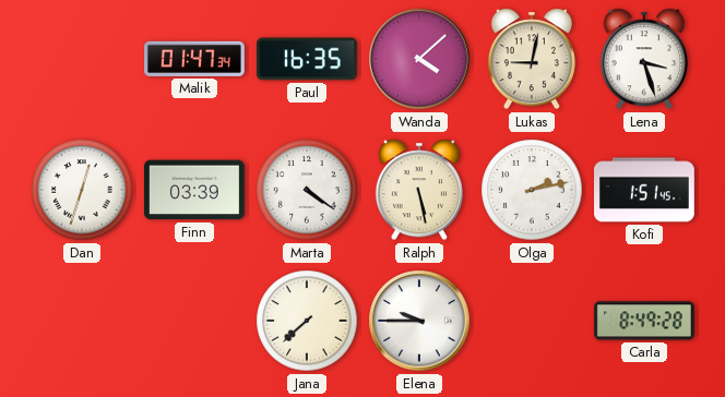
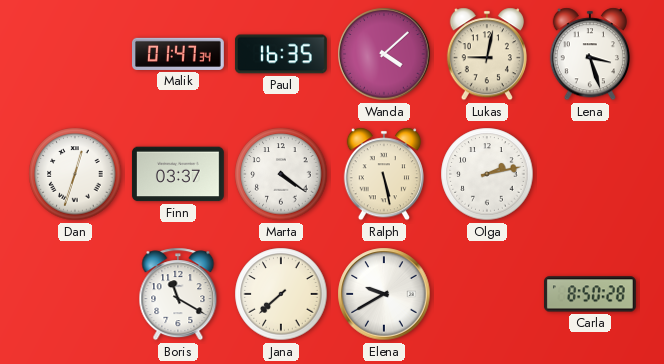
Finn: 03:39 -> 03:37 (178, 174)
Kofi: 1:51 -> none (645, 190)
Boris: none -> 11:20 (178, 294)
Elena: 9:45 -> 9:40 (384, 294)
Carla: 8:49 -> 8:50 (590, 294)
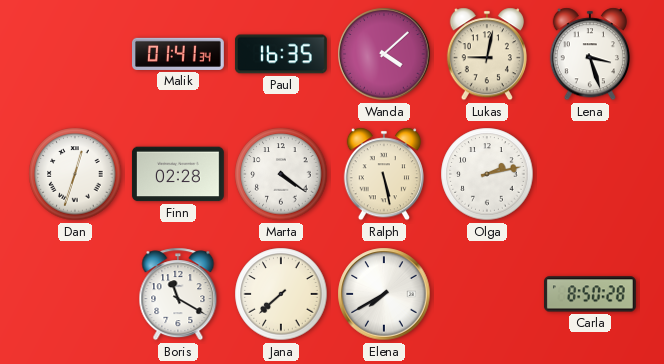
Malik: 01:47 -> 01:41 (179, 54)
Finn: 03:37 -> 02:28 (178, 174)
Elena: 9:40 -> 7:40 (384, 294)
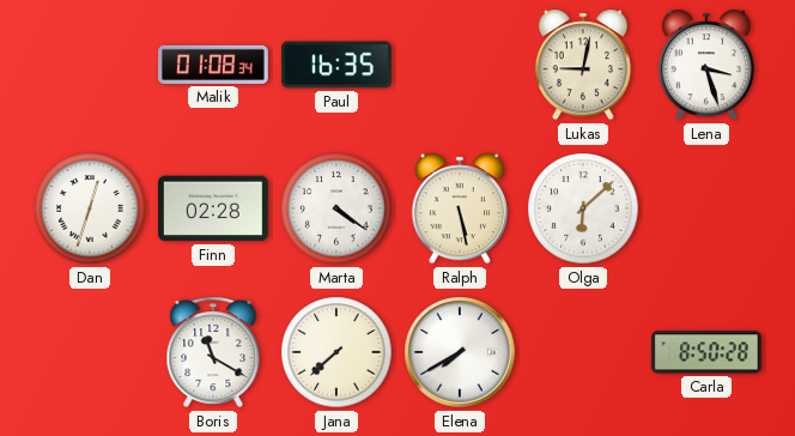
Malik: 01:41 -> 01:08 (214, 65)
Wanda: 4:08 -> none (384, 54)
Olga: 2:13 -> 6:08 (583, 208)
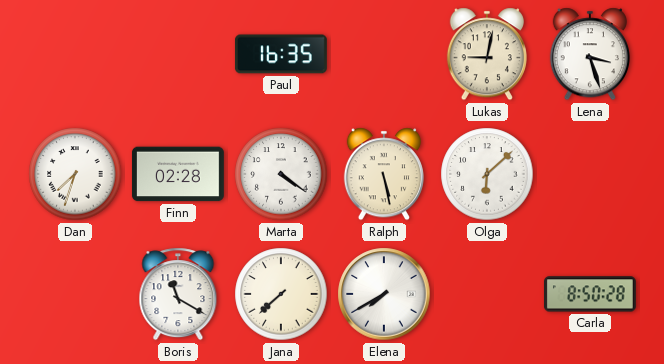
Malik: 01:08 -> none (214, 65)
Dan: 12:33 -> 7:33 (75, 174)
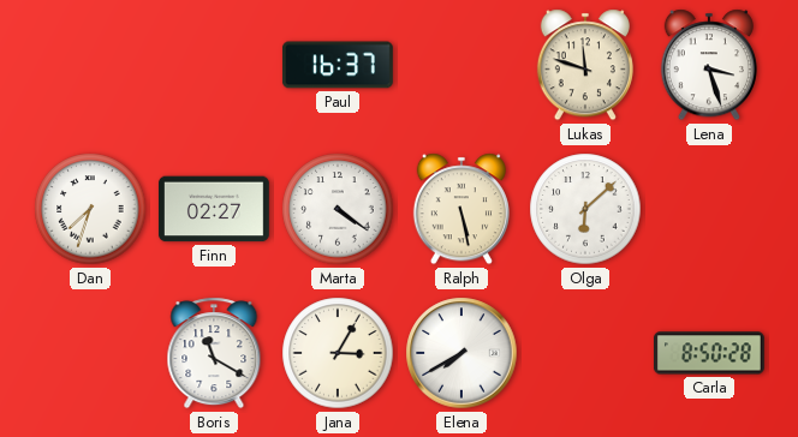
Paul: 16:35 -> 16:37 (338, 65)
Lukas: 9:02 -> 11:48 (585, 65)
Finn: 02:28 -> 02:27 (214, 209)
Jana: 7:38 -> 3:05 (338, 353)
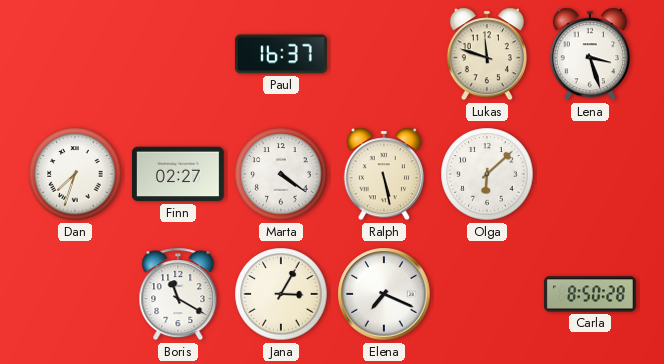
Elena: 7:40 -> 7:19 (384, 294)
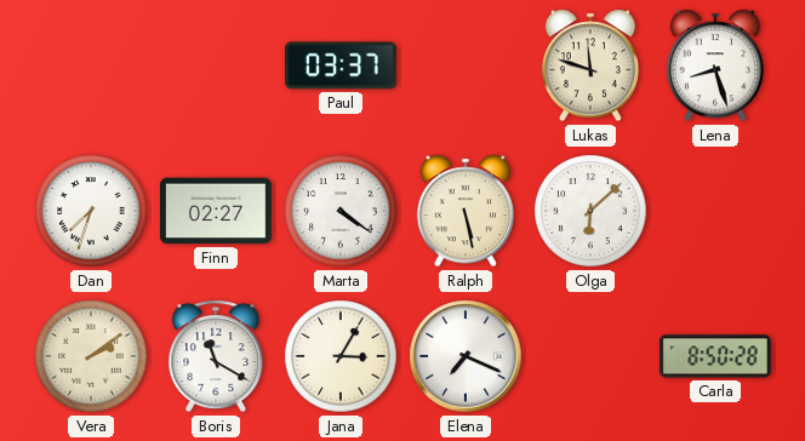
Paul: 16:37 -> 03:37 (341, 65)
Lena: 3:27 -> 8:27 (715, 65)
Vera: none -> 2:09 (91, 356)
